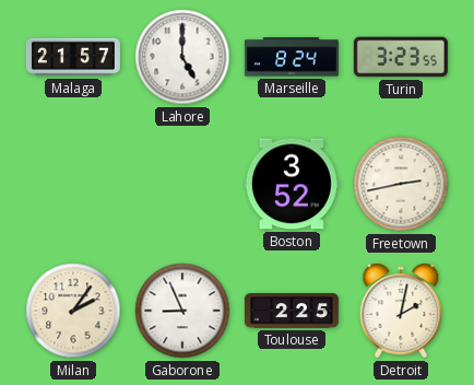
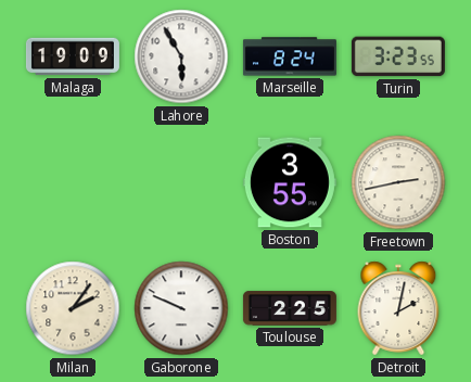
Malaga: 21:57 -> 19:09 (73, 56)
Lahore: 5:00 -> 5:55 (181, 56)
Boston: 3:52 -> 3:55 (290, 182)
Gaborone: 8:56 -> 9:49 (181, 308)
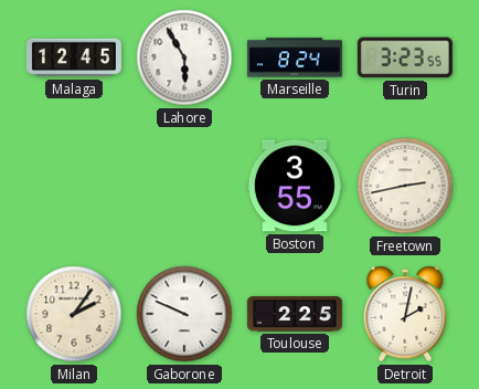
Malaga: 19:09 -> 12:45 (74, 57)
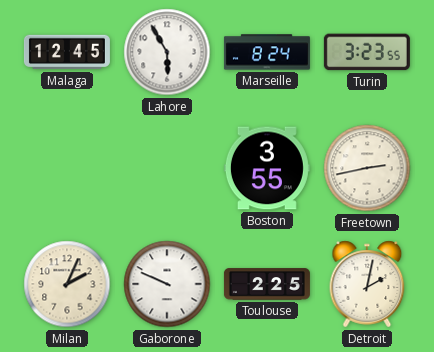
Milan: 2:06 -> 2:04 (67, 284)
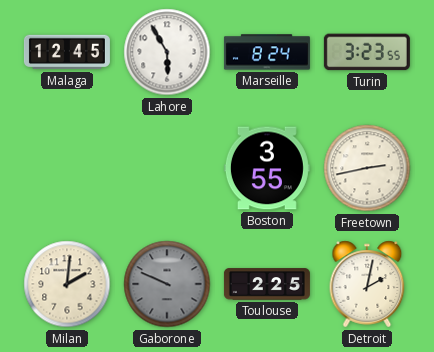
Milan: 2:04 -> 2:01 (67, 284)
Gaborone dial: white -> grey (167, 284)
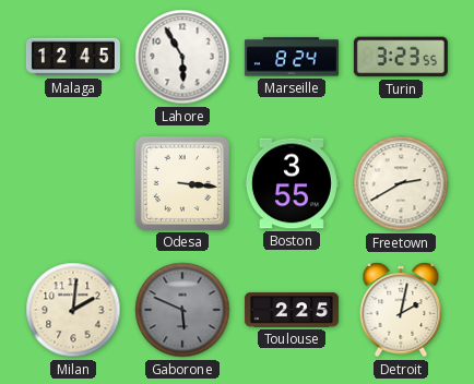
Odesa: none -> 3:16 (182, 183)
Freetown: 2:43 -> 2:40 (401, 183)
Gaborone: 9:49 -> 5:49 (182, 310)
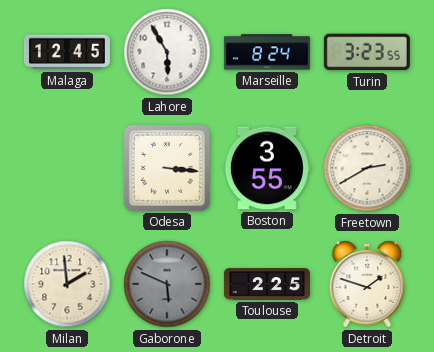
Milan: 2:01 -> 1:59 (67, 284)
Detroit: 2:02 -> 1:48 (367, 284)
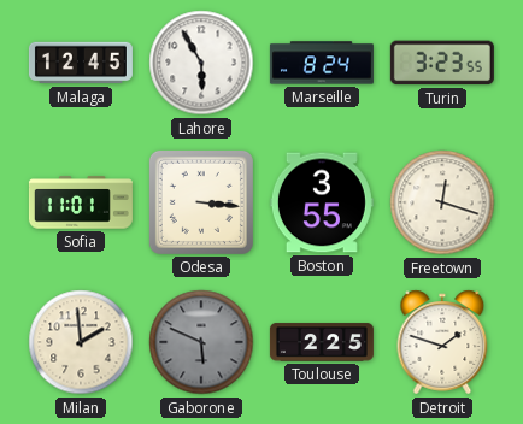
Sofia: none -> 11:01 (81, 202)
Freetown: 2:40 -> 12:18 (442, 202)
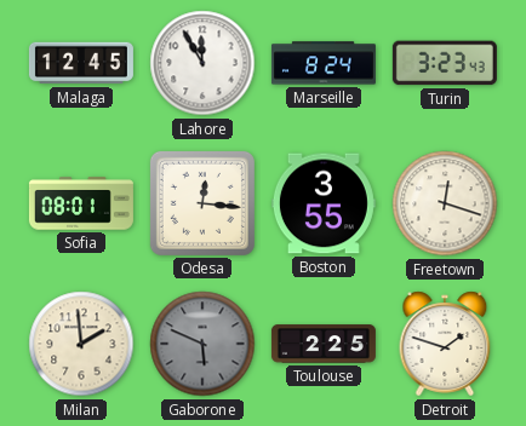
Lahore: 5:55 -> 11:55 (202, 63)
Turin: 3:23:55 -> 3:23:43 (445, 63)
Sofia: 11:01 -> 08:01 (81, 203)
Odesa: 3:16 -> 12:16 (202, 203)
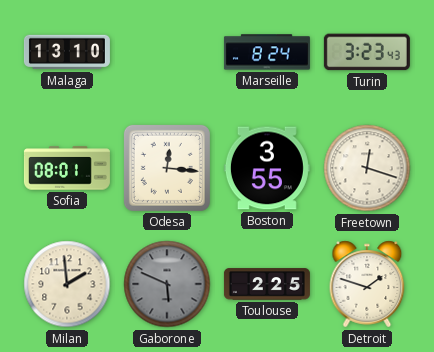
Malaga: 12:45 -> 13:10 (67, 52)
Lahore: 11:55 -> none (202, 63)
